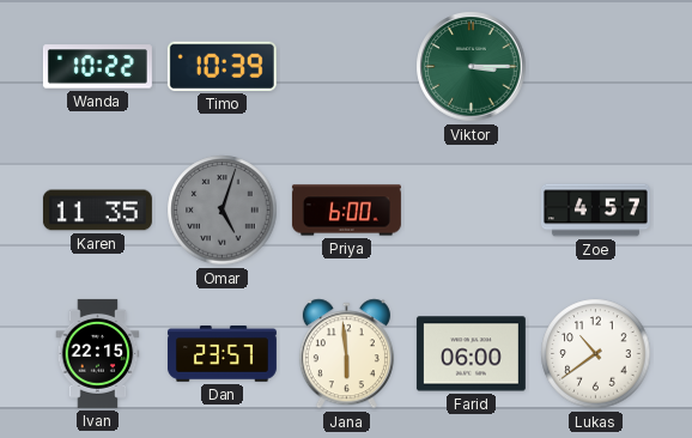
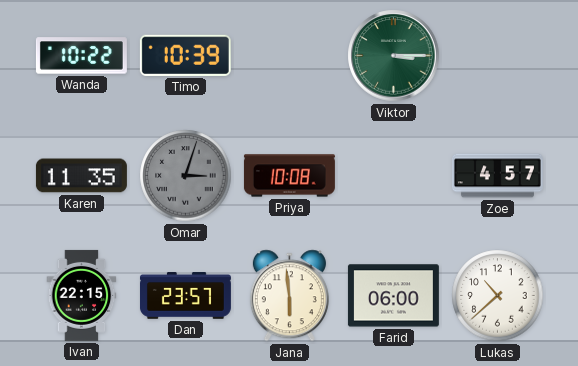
Omar: 5:03 -> 3:03 (186, 176)
Priya: 6:00 -> 10:08 (289, 176)
Lukas: 10:39 -> 10:38 (498, 296)
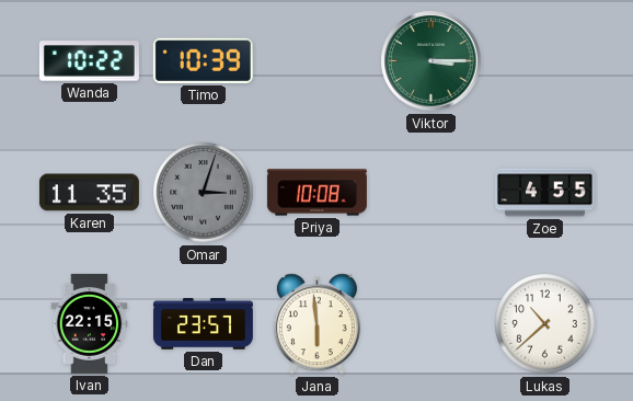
Zoe: 4:57 -> 4:55 (544, 193)
Farid: 06:00 -> none (393, 296)
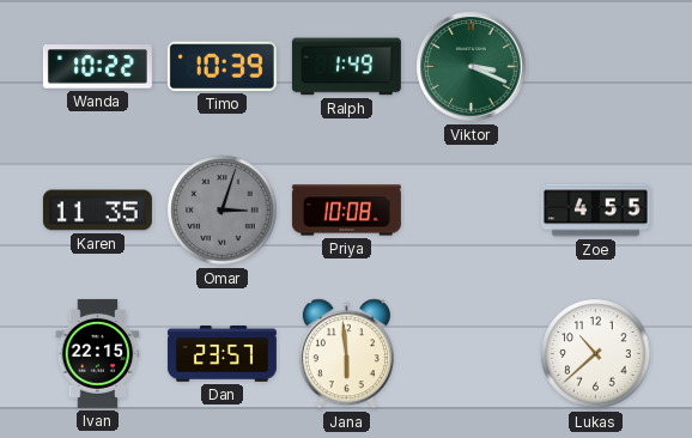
Ralph: none -> 1:49 (346, 67)
Viktor: 3:15 -> 3:19 (472, 67)
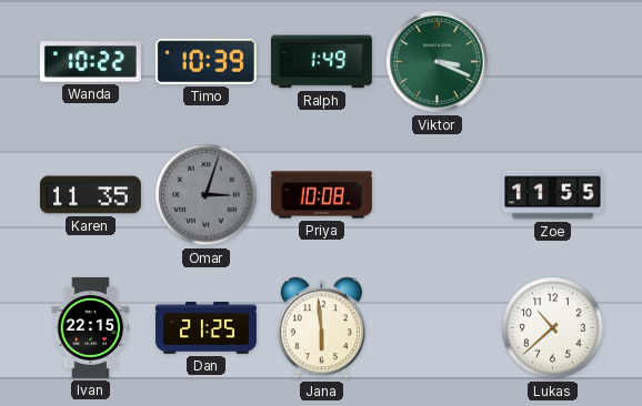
Zoe: 4:55 -> 11:55 (552, 195)
Dan: 23:57 -> 21:25 (205, 328)
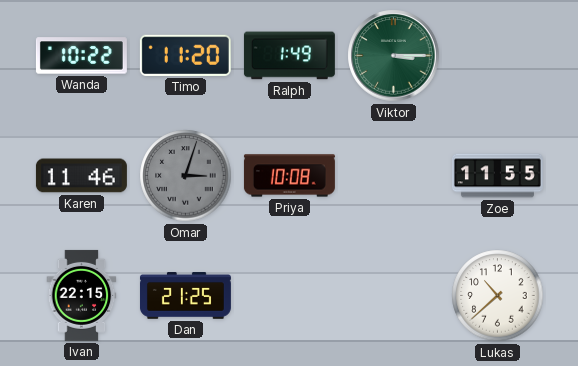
Timo: 10:39 -> 11:20 (185, 55)
Viktor: 3:19 -> 3:15 (394, 56)
Karen: 11:35 -> 11:46 (81, 176)
Jana: 5:59 -> none (321, 328)
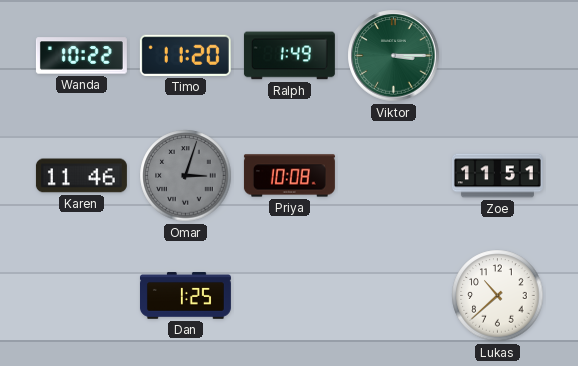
Zoe: 11:55 -> 11:51 (497, 176)
Ivan: 22:15 -> none (82, 295)
Dan: 21:25 -> 1:25 (185, 296)
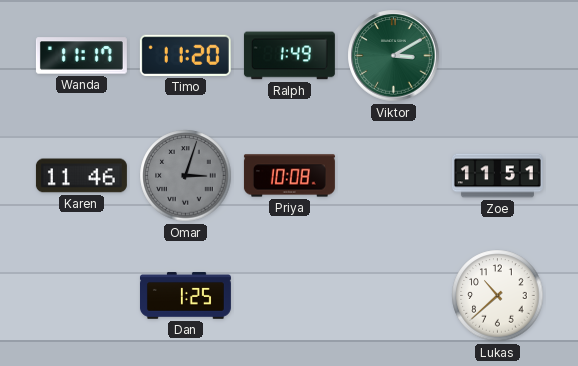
Wanda: 10:22 -> 11:17 (81, 56)
Viktor: 3:15 -> 3:10 (394, 56)
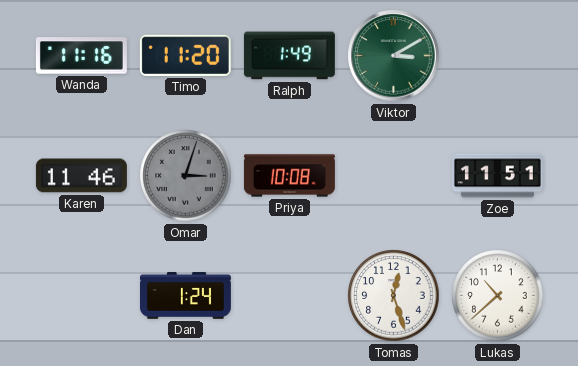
Wanda: 11:17 -> 11:16 (81, 56)
Dan: 1:25 -> 1:24 (185, 296)
Tomas: none -> 12:27 (394, 296)
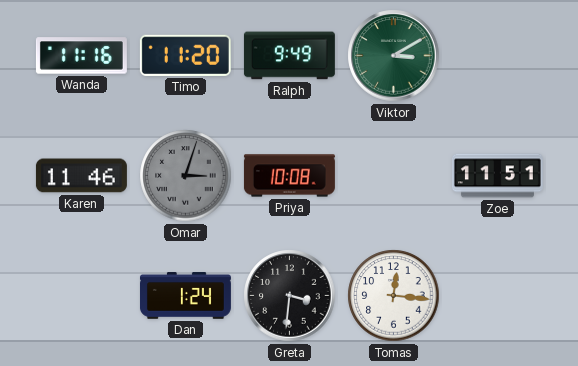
Ralph: 1:49 -> 9:49 (289, 56)
Greta: none -> 3:31 (290, 296)
Tomas: 12:27 -> 12:16 (394, 296)
Lukas: 10:38 -> none (498, 296)
